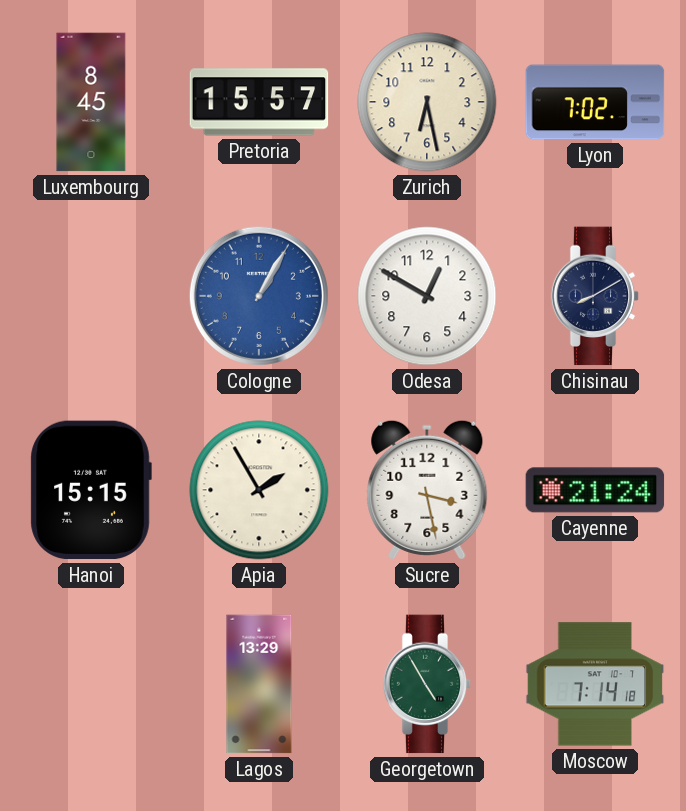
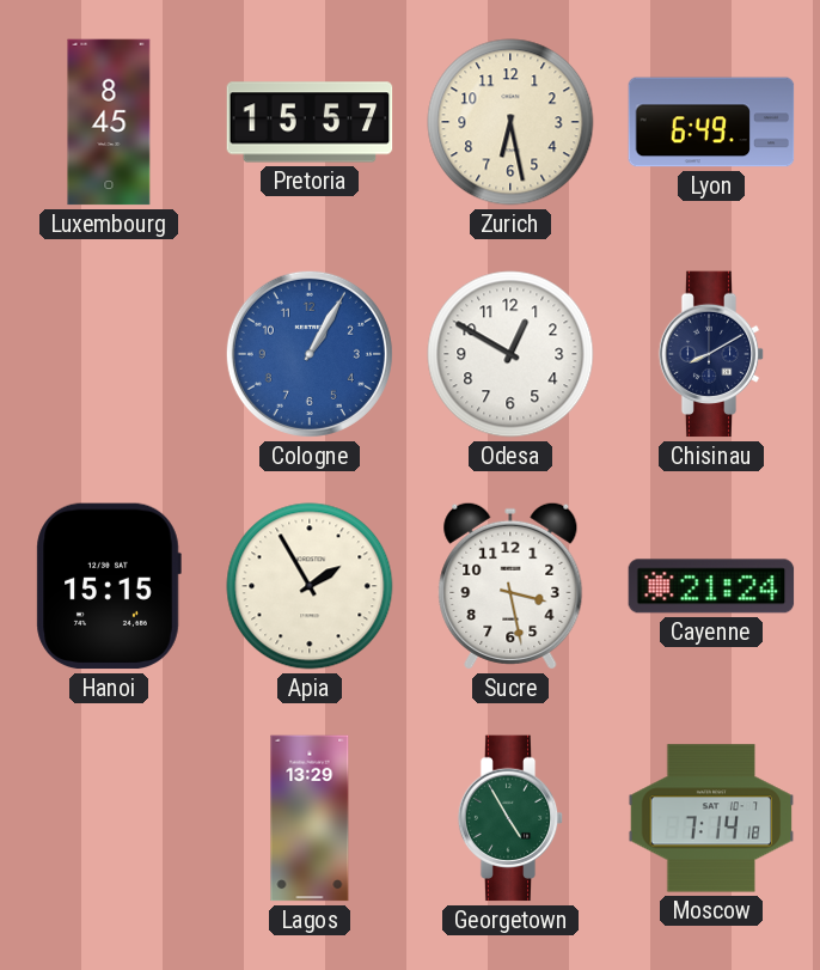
Lyon: 7:02 -> 6:49 (711, 122)
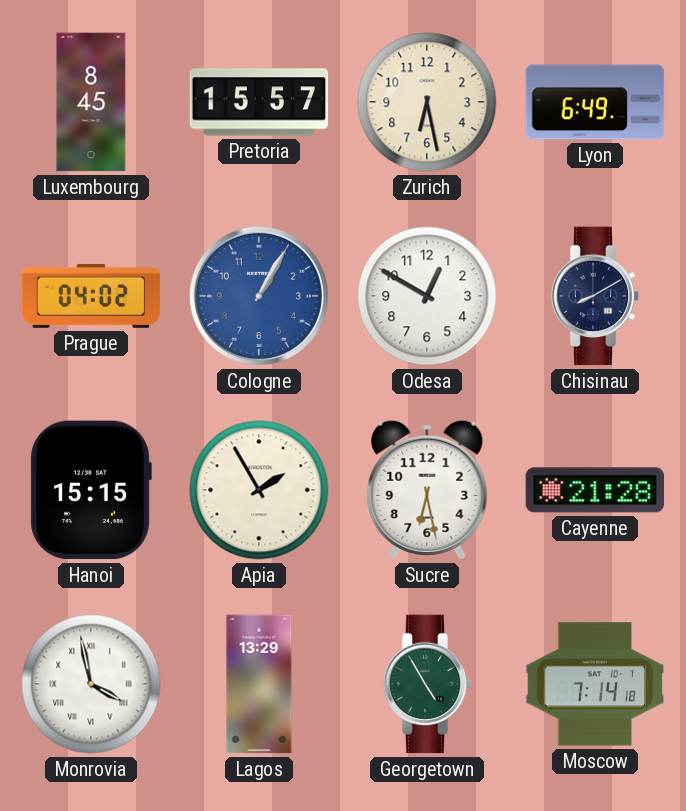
Prague: none -> 04:02 (91, 296)
Sucre: 3:28 -> 6:28 (427, 490)
Cayenne: 21:24 -> 21:28 (595, 490)
Monrovia: none -> 3:58 (91, 684)
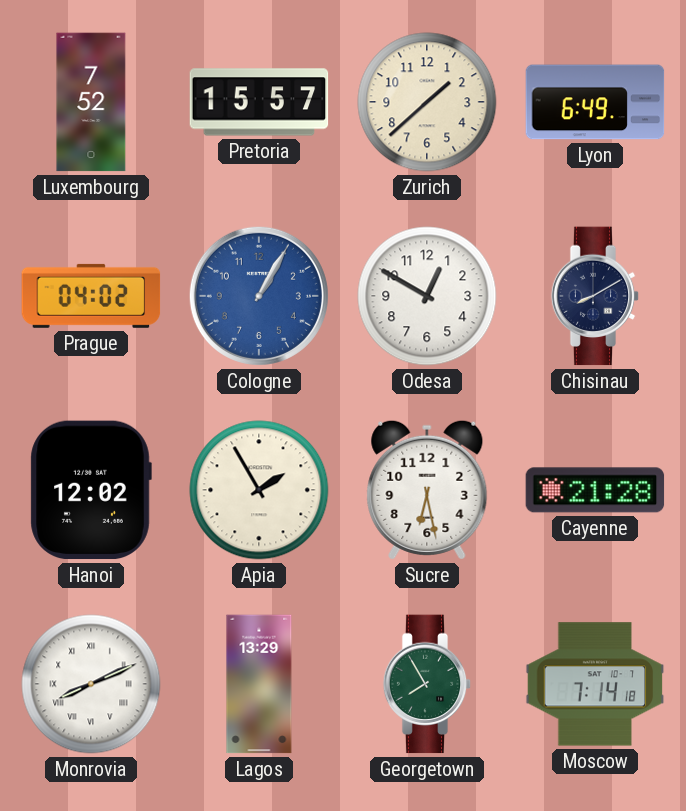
Luxembourg: 8:45 -> 7:52 (91, 102)
Zurich: 6:28 -> 1:38 (427, 102)
Hanoi: 15:15 -> 12:02 (91, 490)
Monrovia: 3:58 -> 8:11 (91, 684)
Georgetown: 4:55 -> 7:55 (427, 684)
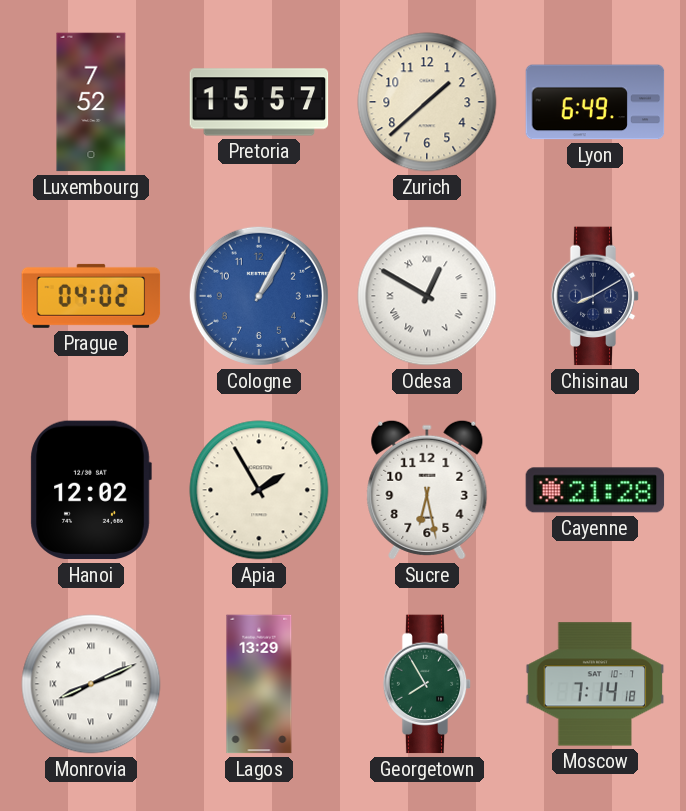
Odesa numerals: Arabic -> Roman (427, 296)
